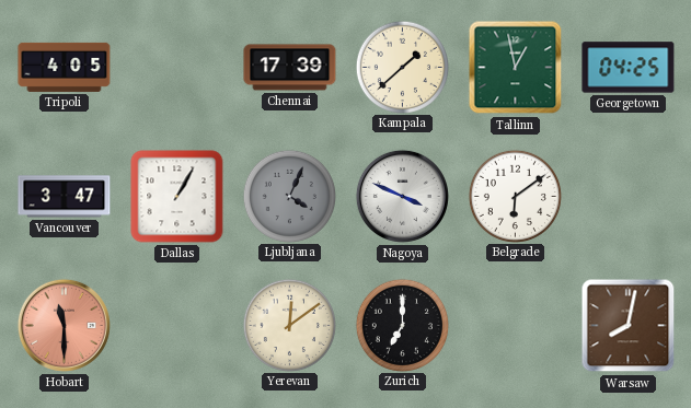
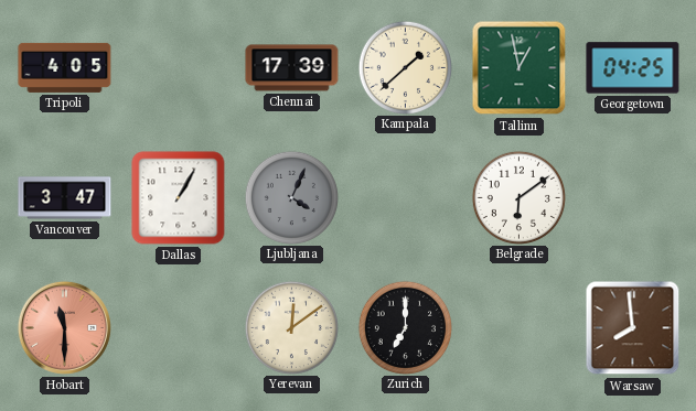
Nagoya: 3:49 -> none (402, 196)
Warsaw: 8:02 -> 7:59 (633, 328)
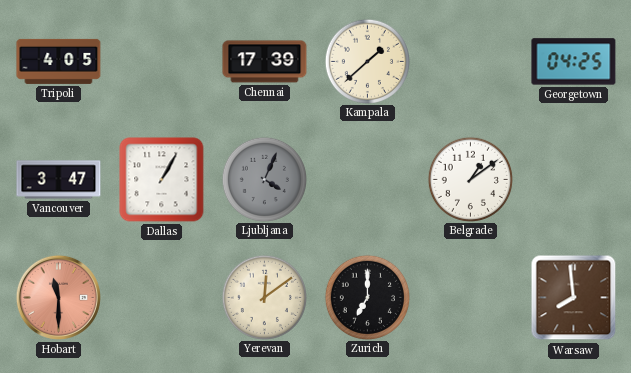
Tallinn: 12:58 -> none (520, 68)
Belgrade: 6:09 -> 1:09 (470, 179)
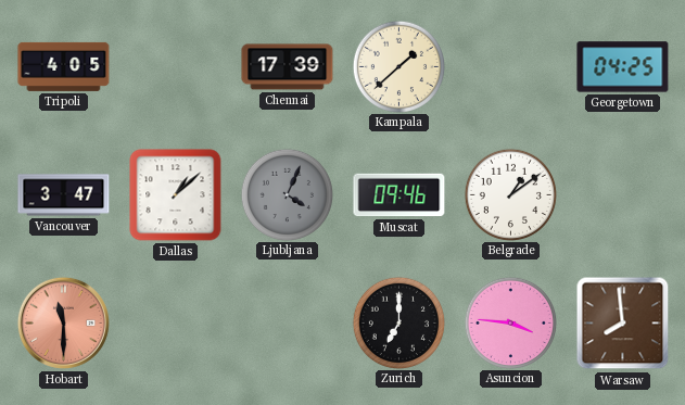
Dallas: 1:05 -> 1:08 (176, 195)
Muscat: none -> 09:46 (399, 195)
Yerevan: 12:09 -> none (264, 297)
Asuncion: none -> 3:46 (510, 322)
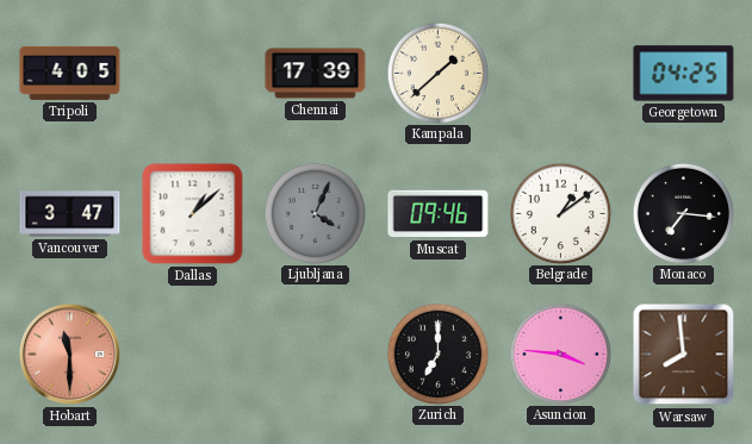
Monaco: none -> 7:16 (683, 213)
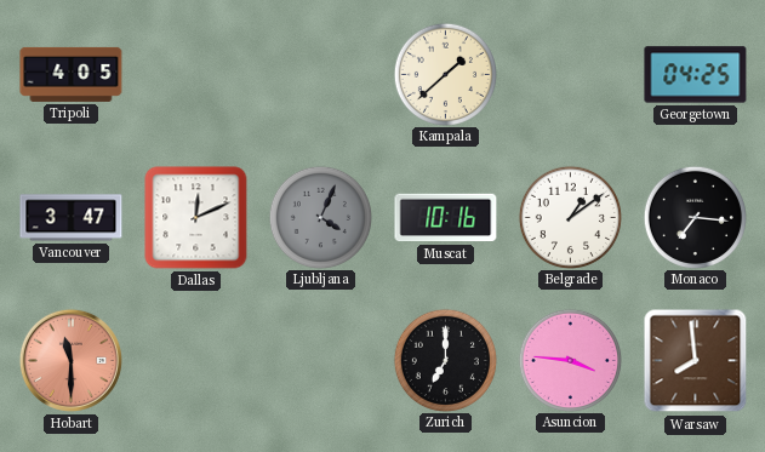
Chennai: 17:39 -> none (316, 74)
Dallas: 1:08 -> 12:11 (196, 218)
Muscat: 09:46 -> 10:16 (446, 218)
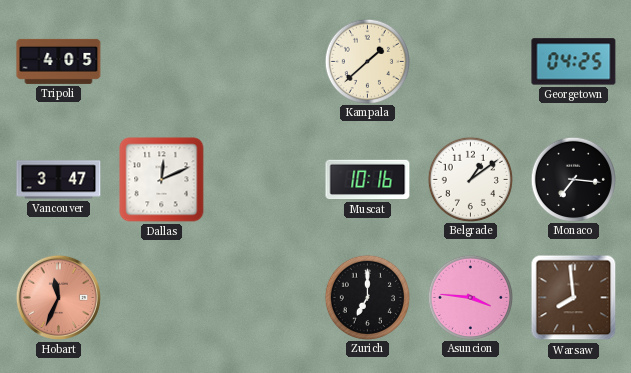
Ljubljana: 4:04 -> none (320, 217)
Hobart: 11:30 -> 11:34 (58, 297)
